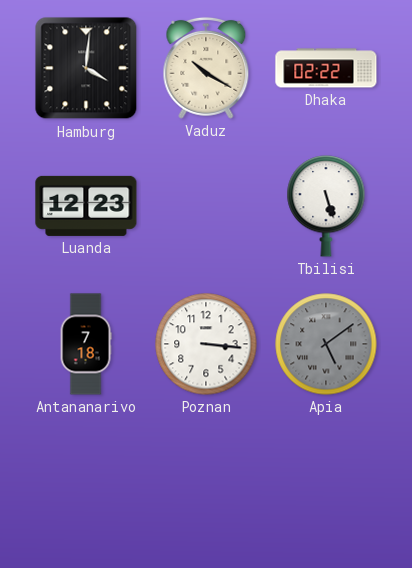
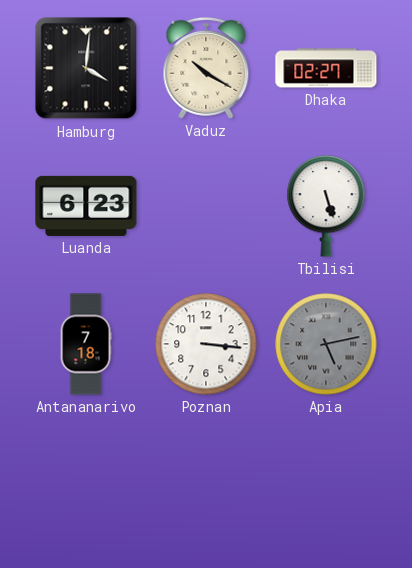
Dhaka: 02:22 -> 02:27 (326, 68)
Luanda: 12:23 -> 6:23 (86, 206)
Apia: 5:09 -> 5:13 (326, 344)
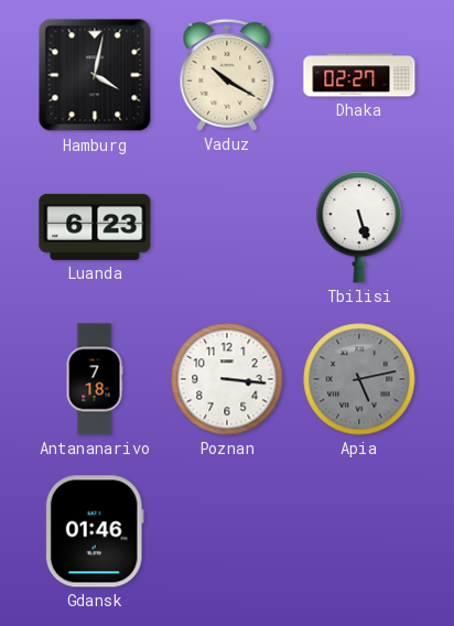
Hamburg: 4:01 -> 4:02 (95, 75)
Gdansk: none -> 01:46 (95, 531)
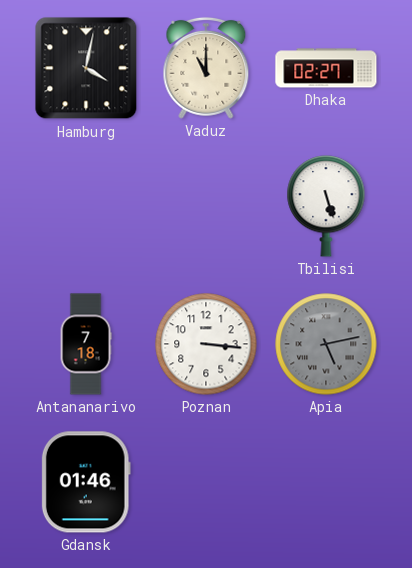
Vaduz: 10:20 -> 11:00 (206, 68)
Luanda: 6:23 -> none (95, 227)
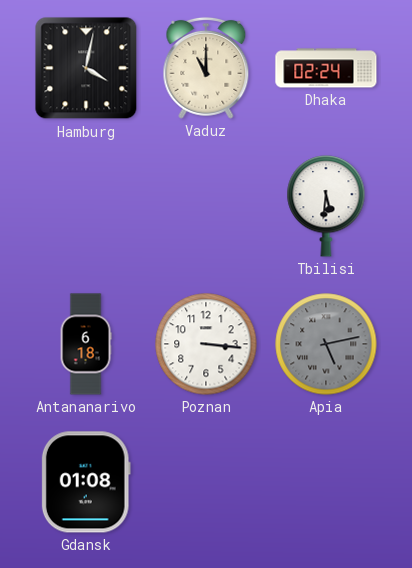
Dhaka: 02:27 -> 02:24 (326, 68)
Tbilisi: 5:27 -> 5:31 (326, 206)
Antananarivo: 7:18 -> 6:18 (86, 344)
Gdansk: 01:46 -> 01:08 (86, 482)
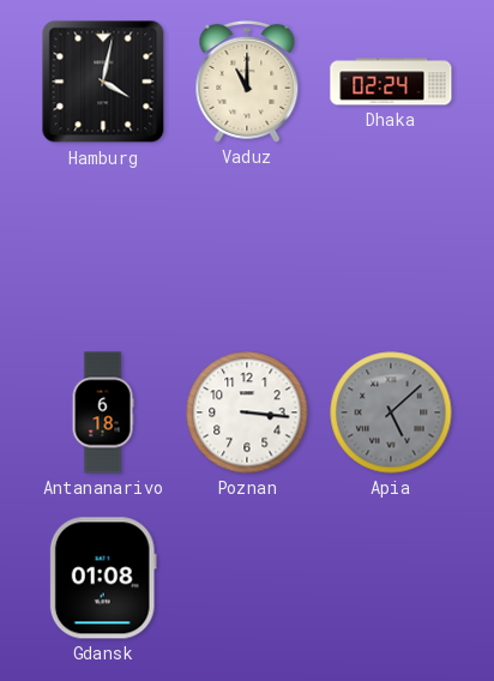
Tbilisi: 5:31 -> none (326, 206)
Apia: 5:13 -> 5:08 (391, 412)
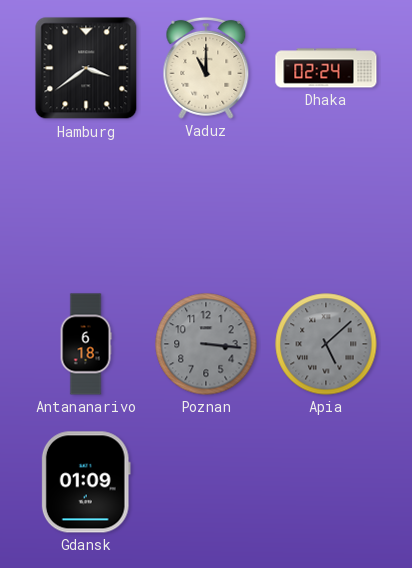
Hamburg: 4:02 -> 3:39 (86, 68)
Poznan dial: white -> grey (206, 344)
Gdansk: 01:08 -> 01:09 (86, 482)
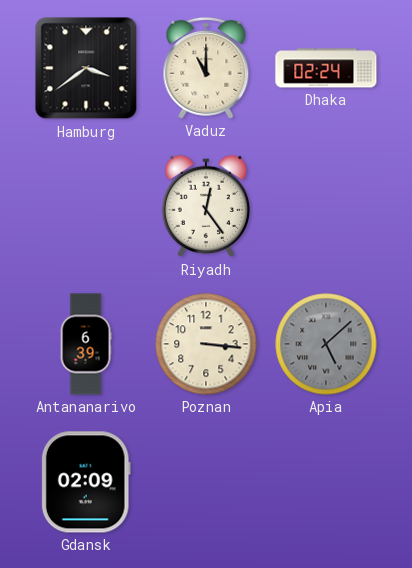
Riyadh: none -> 12:24 (205, 206)
Antananarivo: 6:18 -> 6:39 (86, 344)
Poznan dial: grey -> cream (206, 344)
Gdansk: 01:09 -> 02:09 (86, 482)
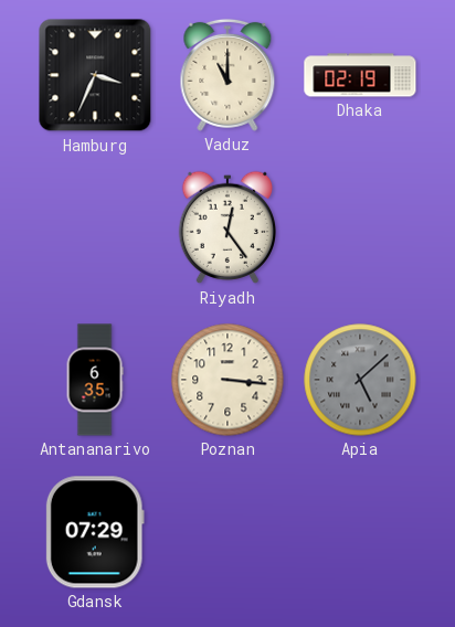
Hamburg: 3:39 -> 3:34 (95, 75)
Dhaka: 02:24 -> 02:19 (360, 75)
Antananarivo: 6:39 -> 6:35 (95, 380)
Gdansk: 02:09 -> 07:29 (95, 532)
